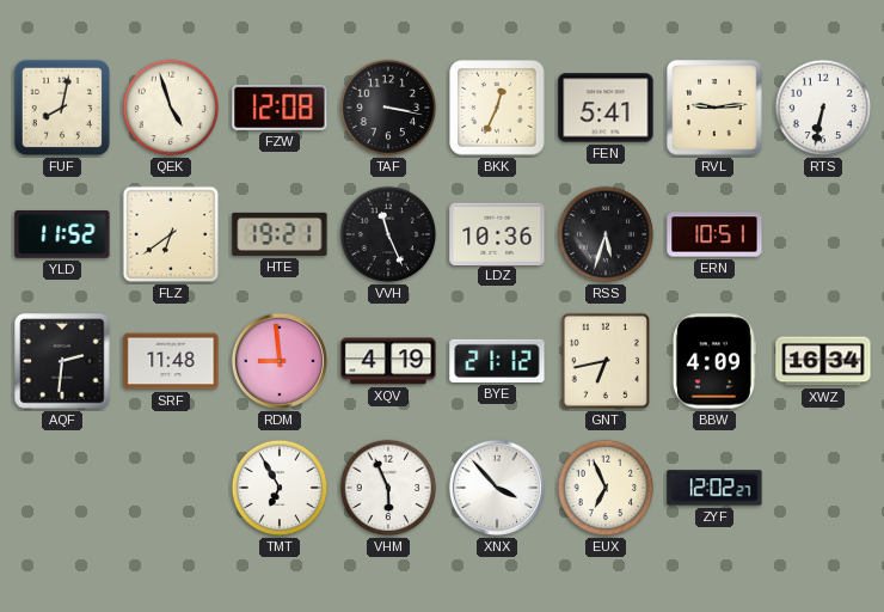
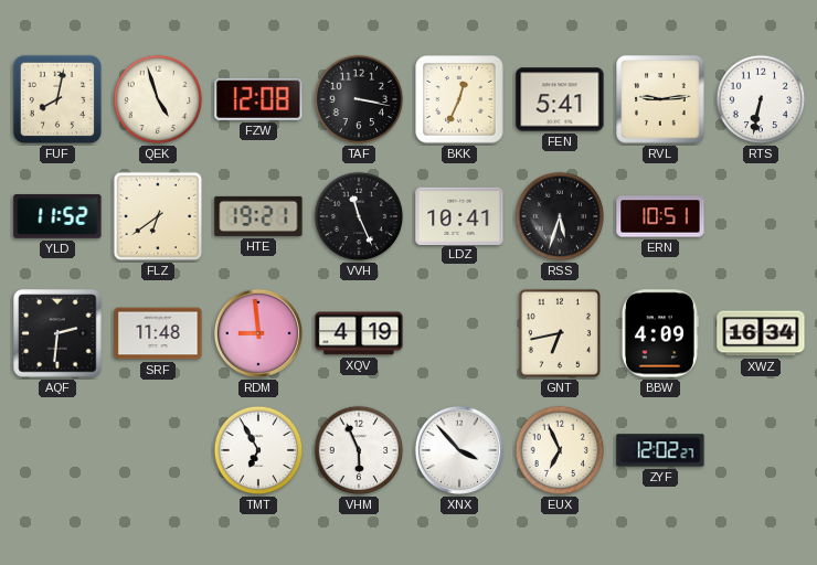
LDZ: 10:36 -> 10:41 (459, 215)
BYE: 21:12 -> none (497, 361)
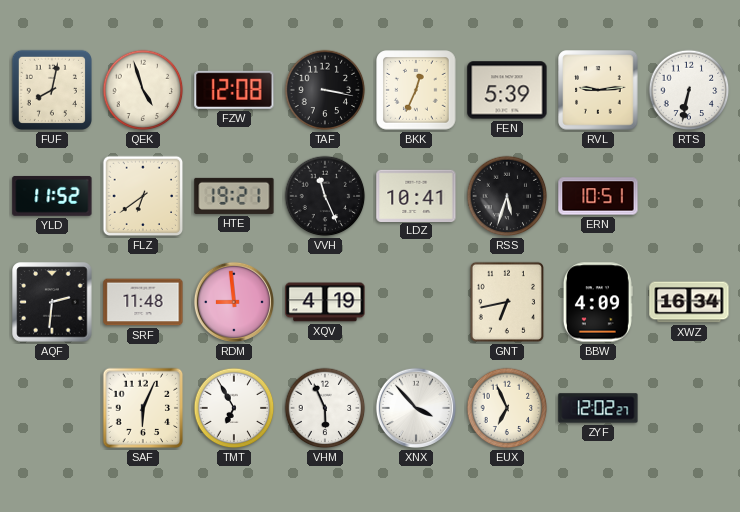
FEN: 5:41 -> 5:39 (507, 90)
SAF: none -> 6:04 (143, 408)
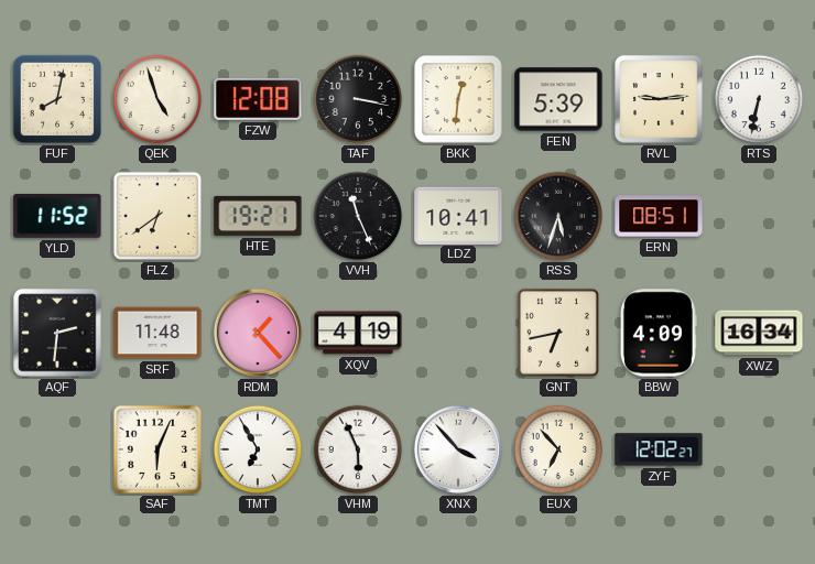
BKK: 12:34 -> 12:31 (458, 99)
ERN: 10:51 -> 08:51 (659, 216)
RDM: 8:59 -> 1:23 (258, 333)
EUX: 6:56 -> 6:53 (558, 449)
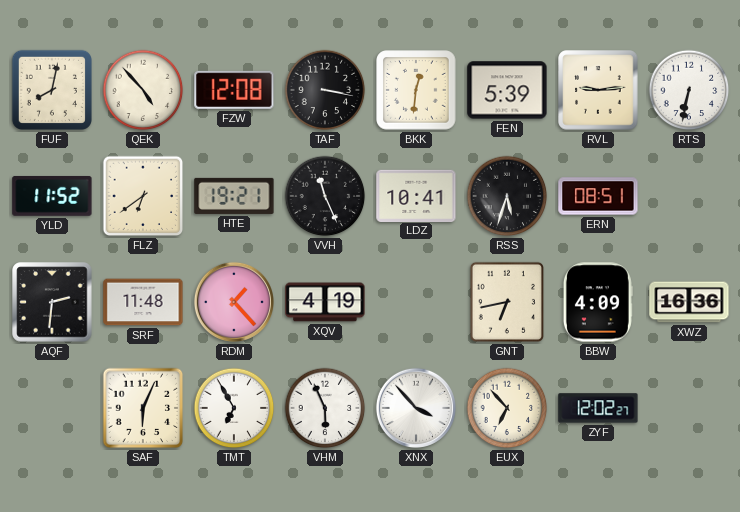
QEK: 4:57 -> 4:53 (143, 90)
XWZ: 16:34 -> 16:36 (689, 302)
